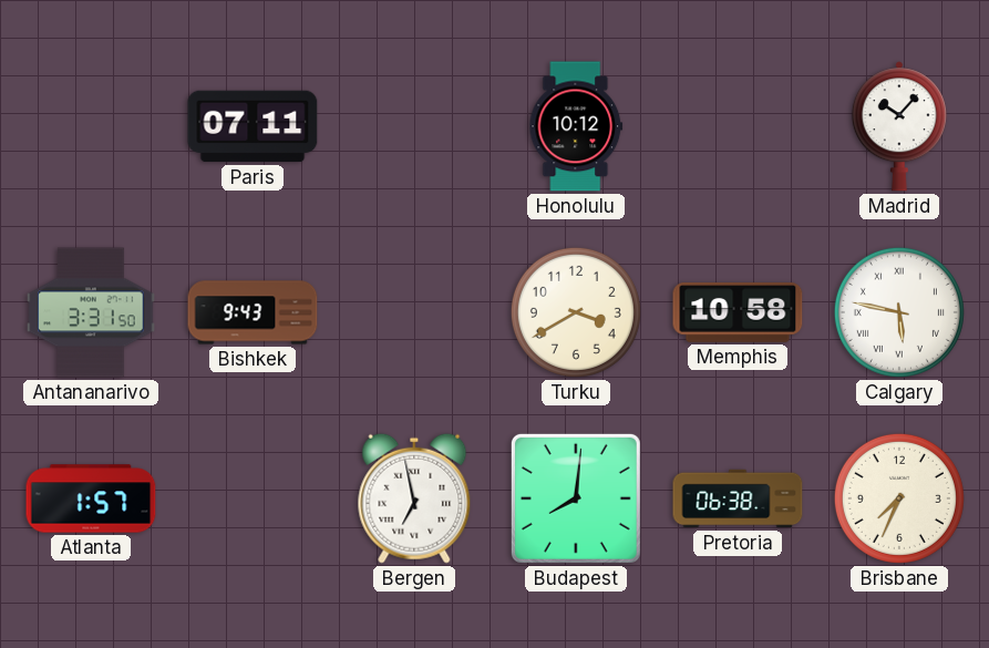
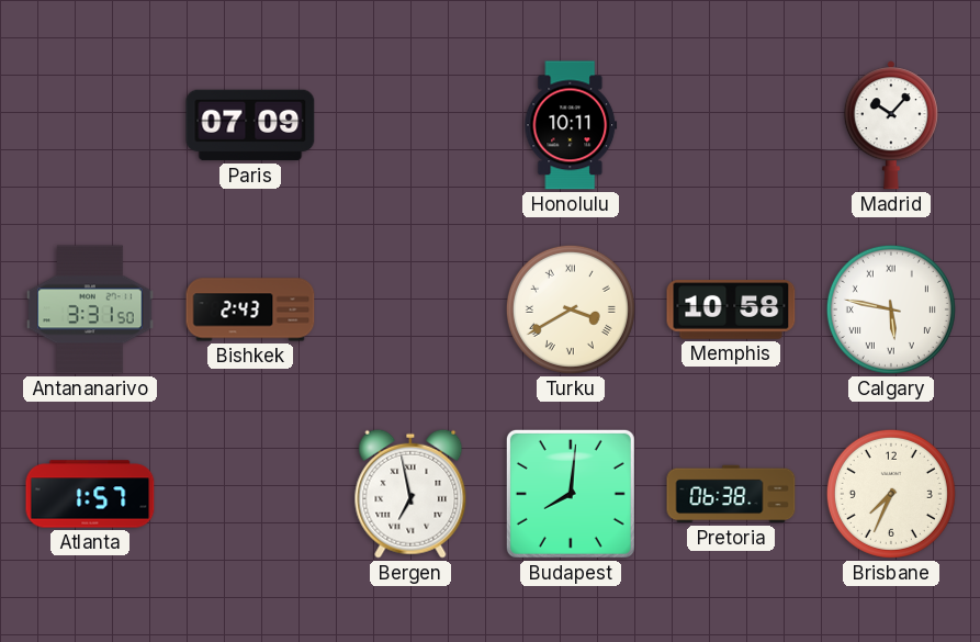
Paris: 07:11 -> 07:09 (250, 125)
Honolulu: 10:12 -> 10:11 (571, 125)
Bishkek: 9:43 -> 2:43 (250, 309)
Turku numerals: Arabic -> Roman (571, 309)
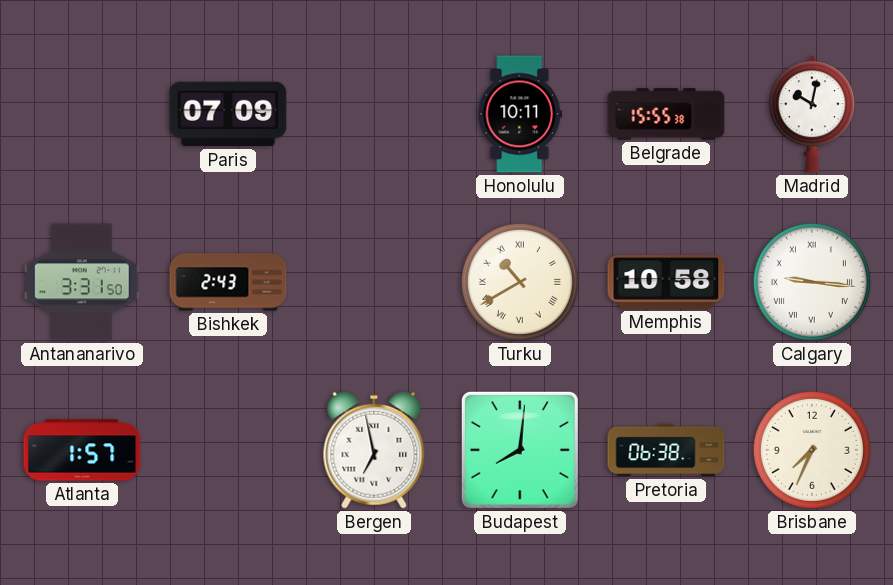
Belgrade: none -> 15:55 (666, 114)
Madrid: 10:07 -> 10:02 (812, 114)
Turku: 3:40 -> 10:40 (520, 282)
Calgary: 5:47 -> 9:16 (812, 282)
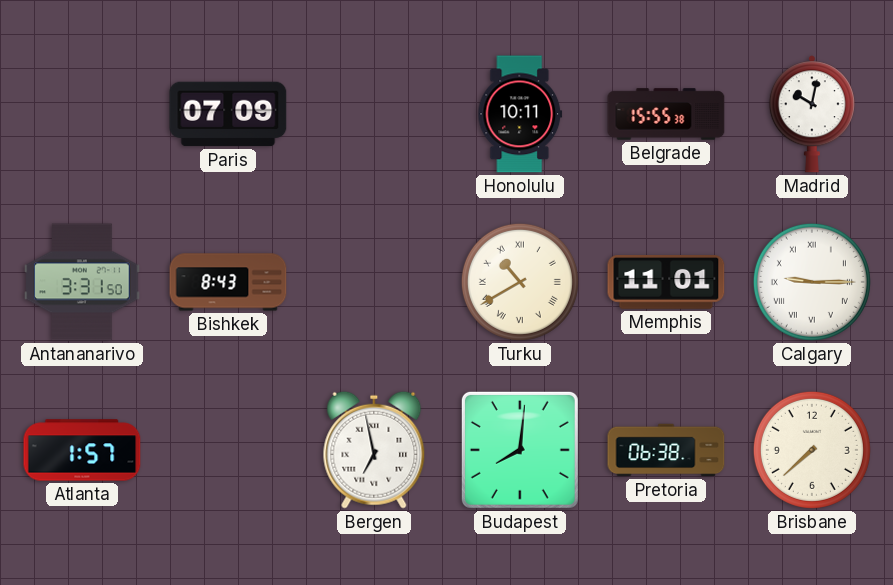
Bishkek: 2:43 -> 8:43 (228, 282)
Memphis: 10:58 -> 11:01 (666, 283)
Calgary: 9:16 -> 9:15 (812, 282)
Brisbane: 7:34 -> 7:38 (812, 450)
